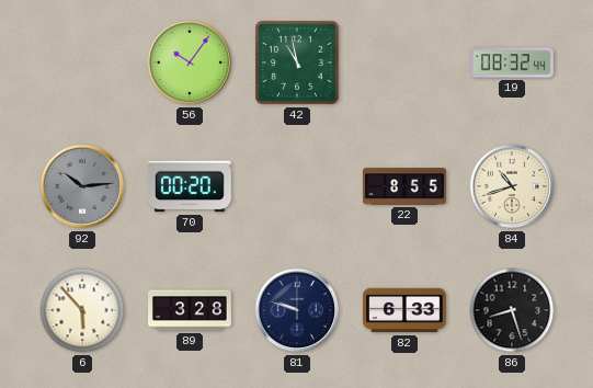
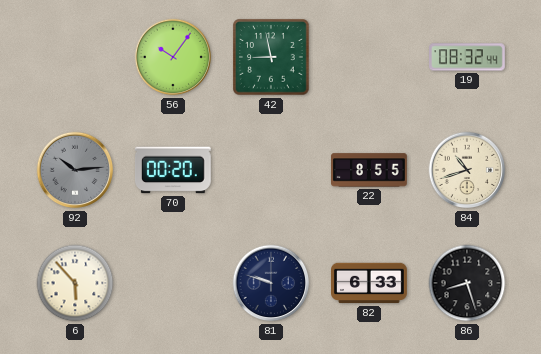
42: 10:58 -> 8:58 (271, 57)
89: 3:28 -> none (191, 310)
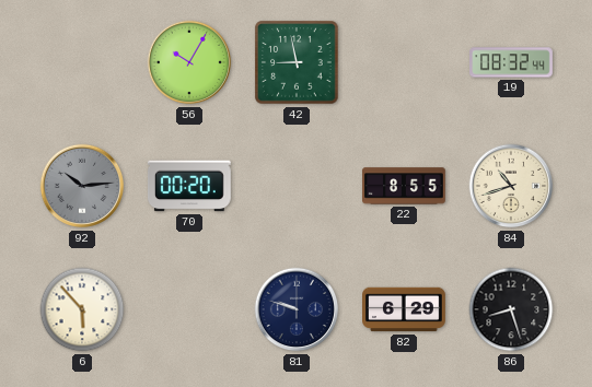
56: 10:06 -> 10:05 (189, 62)
82: 6:33 -> 6:29 (405, 309)
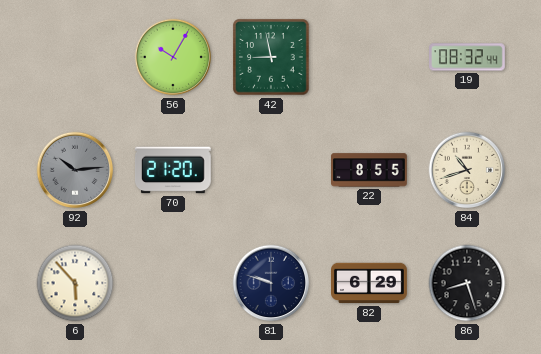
70: 00:20 -> 21:20 (173, 170)
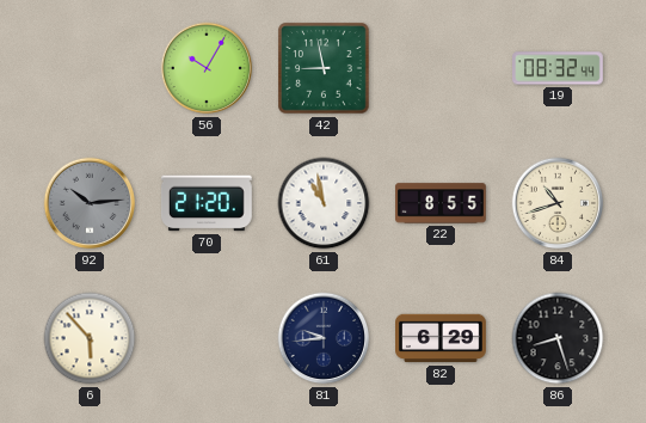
61: none -> 10:58 (324, 203)
81: 9:48 -> 9:44 (324, 338)
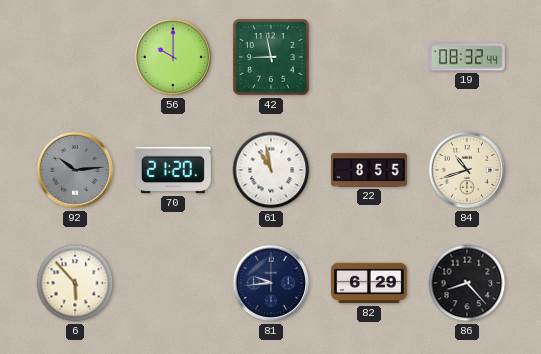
56: 10:05 -> 10:00 (173, 57)
86: 8:27 -> 8:23 (467, 283)
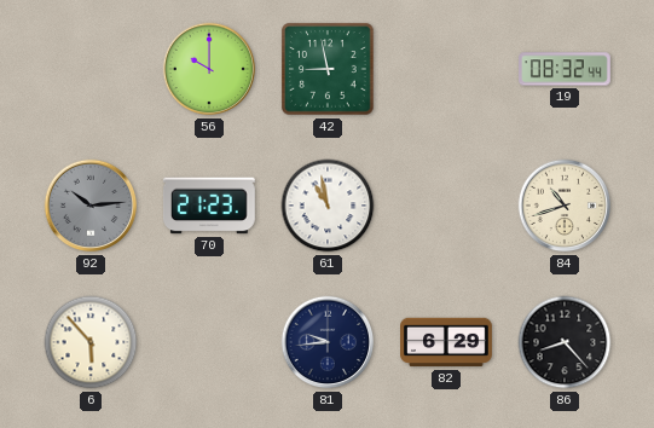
70: 21:20 -> 21:23 (209, 206)
22: 8:55 -> none (370, 170)
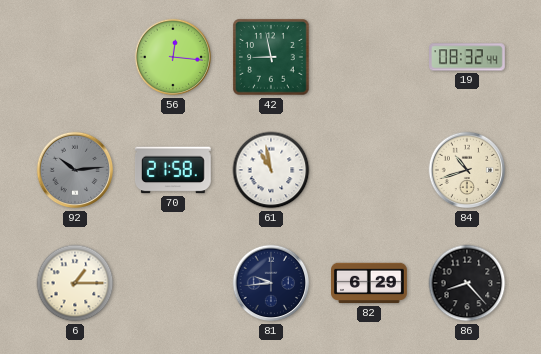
56: 10:00 -> 12:16 (173, 57)
70: 21:23 -> 21:58 (173, 170)
6: 5:53 -> 1:15 (75, 283)
